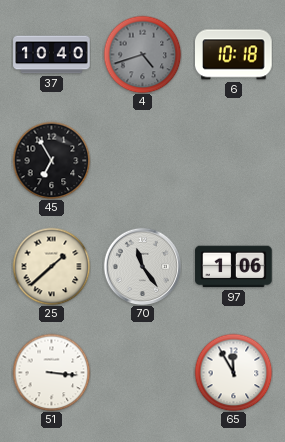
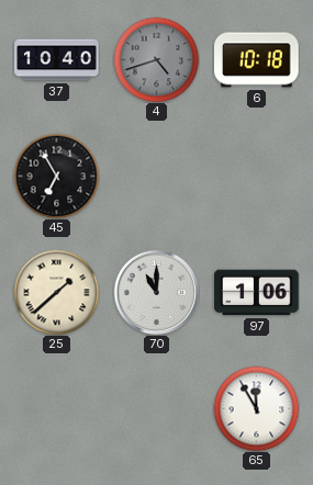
70: 11:24 -> 11:00 (156, 292)
51: 3:16 -> none (51, 372)
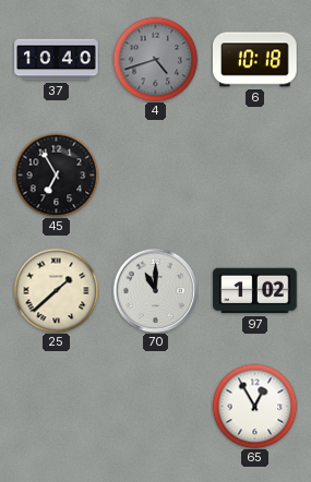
97: 1:06 -> 1:02 (255, 291)
65: 11:55 -> 12:55 (254, 406)
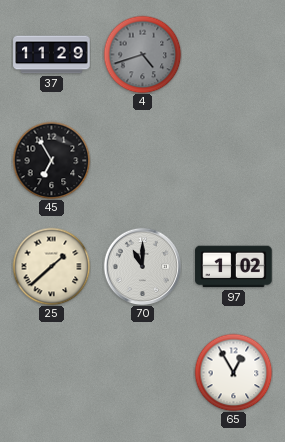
37: 10:40 -> 11:29 (52, 55)
6: 10:18 -> none (255, 60)
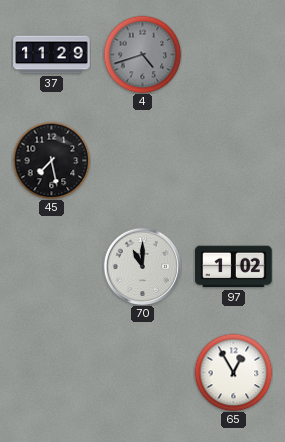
45: 6:55 -> 7:28 (51, 160)
25: 1:38 -> none (51, 266)
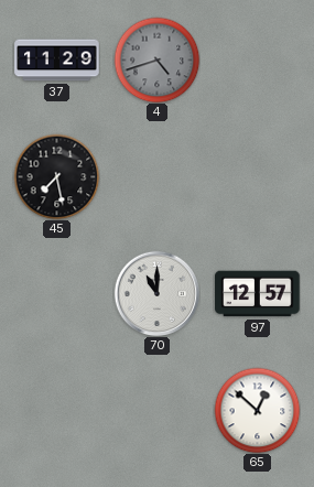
97: 1:02 -> 12:57 (258, 294)
65: 12:55 -> 12:52 (257, 410)
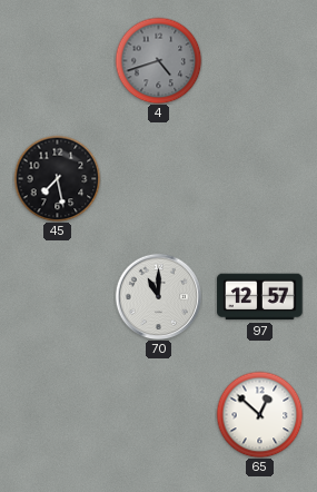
37: 11:29 -> none (57, 61)
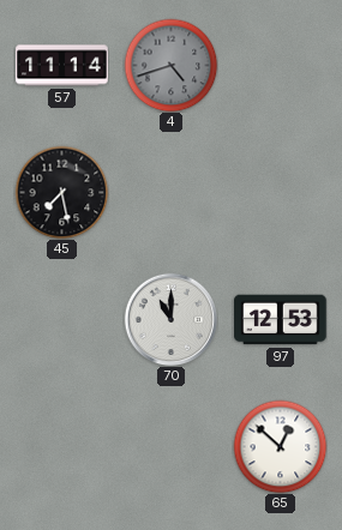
57: none -> 11:14 (62, 66)
97: 12:57 -> 12:53 (281, 320)
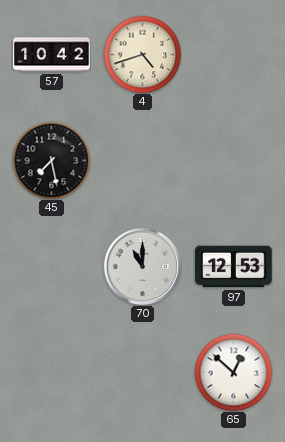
57: 11:14 -> 10:42 (52, 55)
4 dial: grey -> cream (142, 54)
